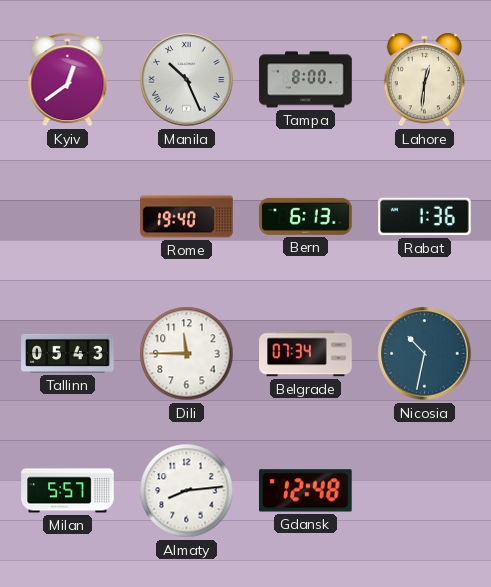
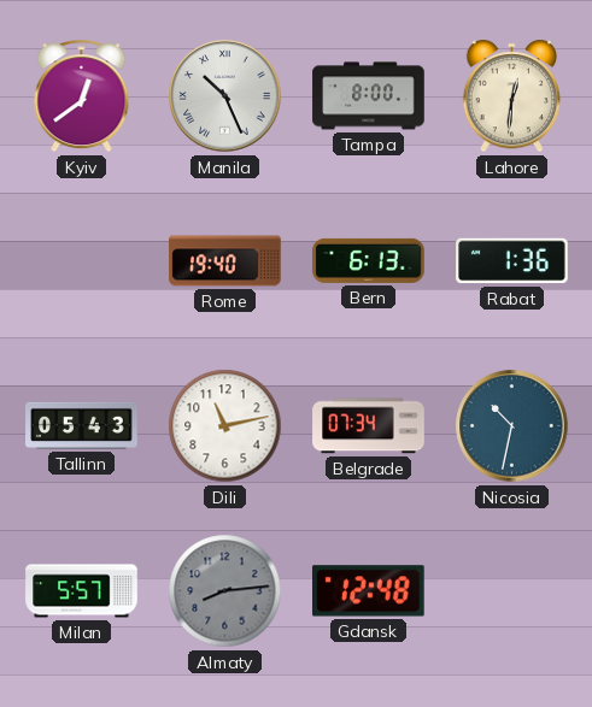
Dili: 11:45 -> 11:13 (225, 426)
Almaty dial: white -> grey (225, 591)
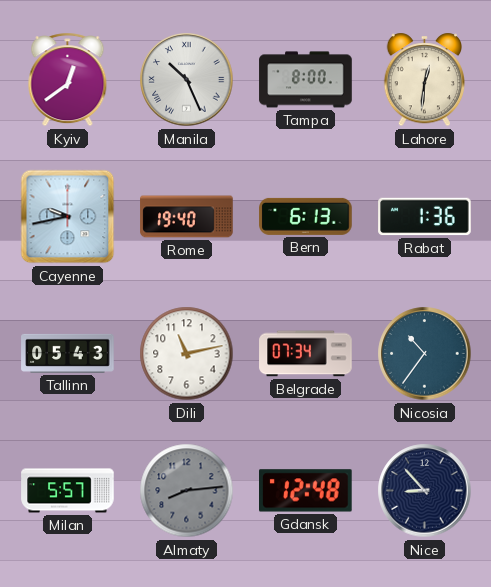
Cayenne: none -> 9:43 (68, 217)
Nicosia: 10:32 -> 10:36 (425, 354)
Nice: none -> 8:53 (425, 491)
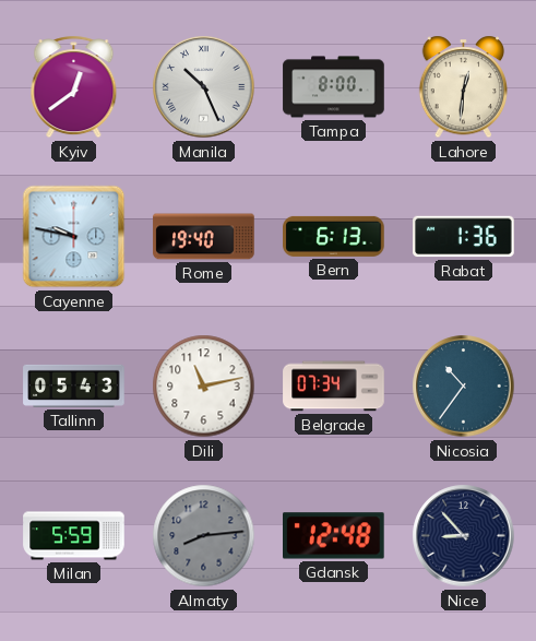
Cayenne: 9:43 -> 9:47 (74, 237)
Milan: 5:57 -> 5:59 (74, 536)
